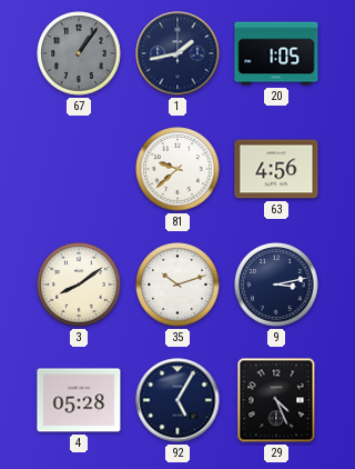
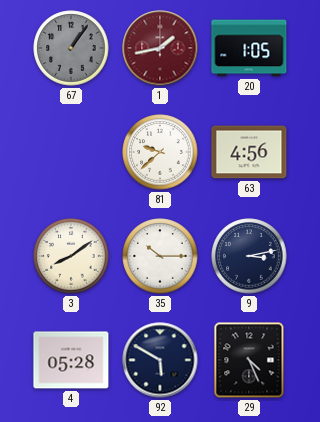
1 dial: navy -> burgundy (160, 48)
35: 10:12 -> 10:15 (160, 256)
92: 5:05 -> 5:50 (160, 360)
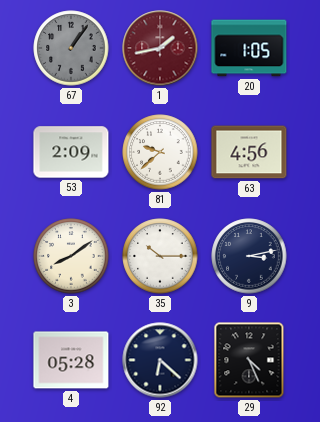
53: none -> 2:09 (71, 152)
92: 5:50 -> 6:22 (160, 360)
